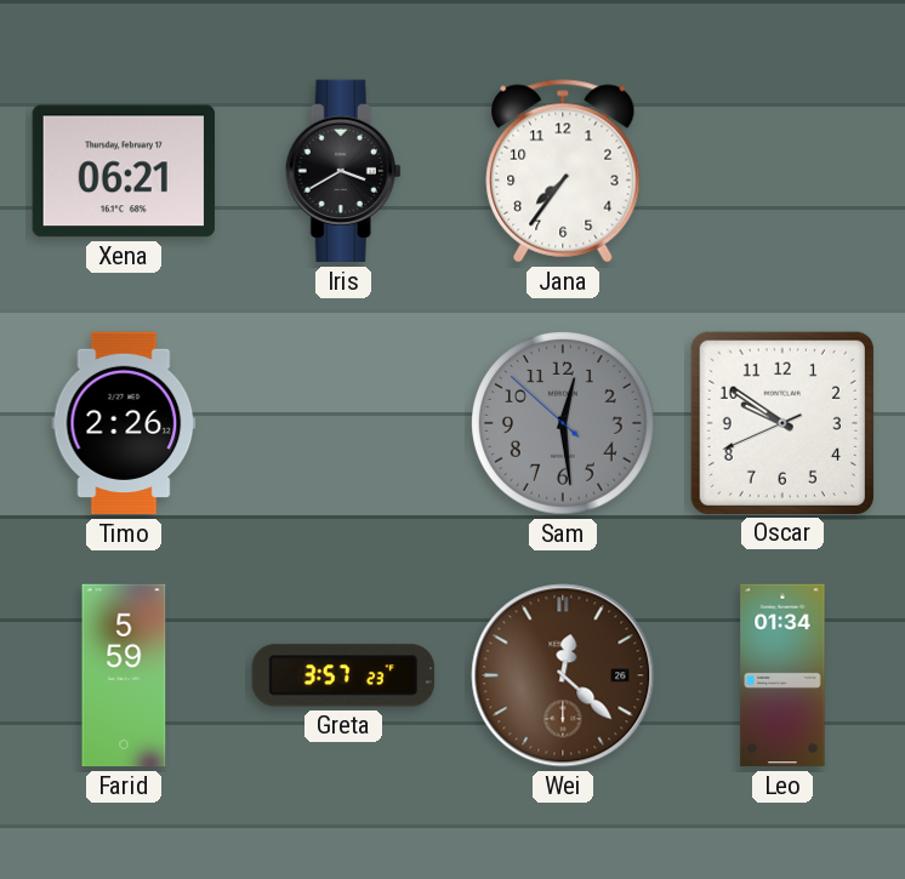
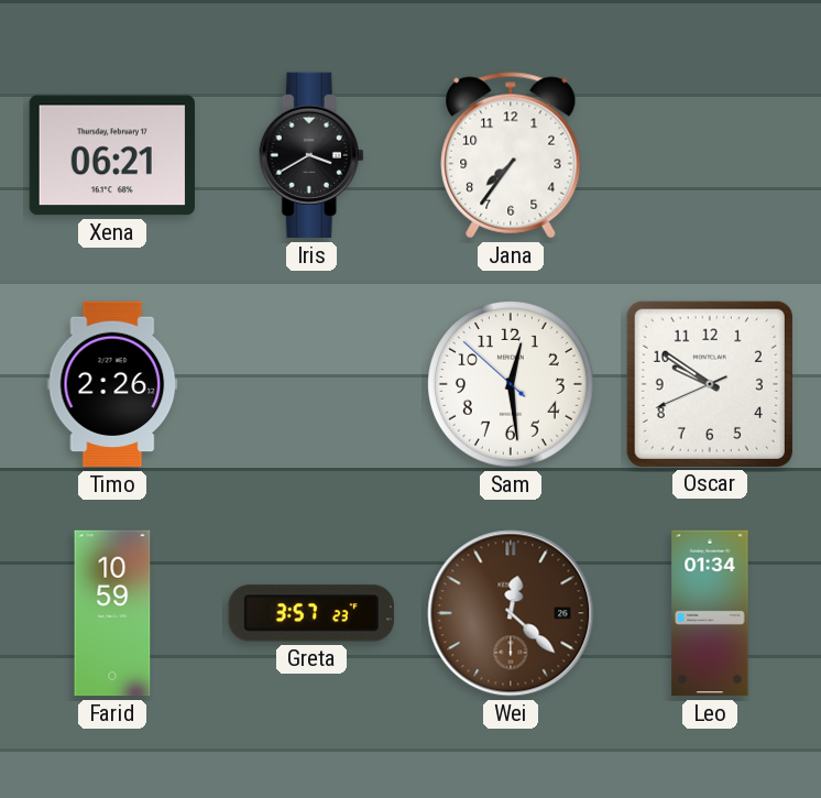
Sam dial: grey -> white (512, 385)
Farid: 5:59 -> 10:59 (112, 613)
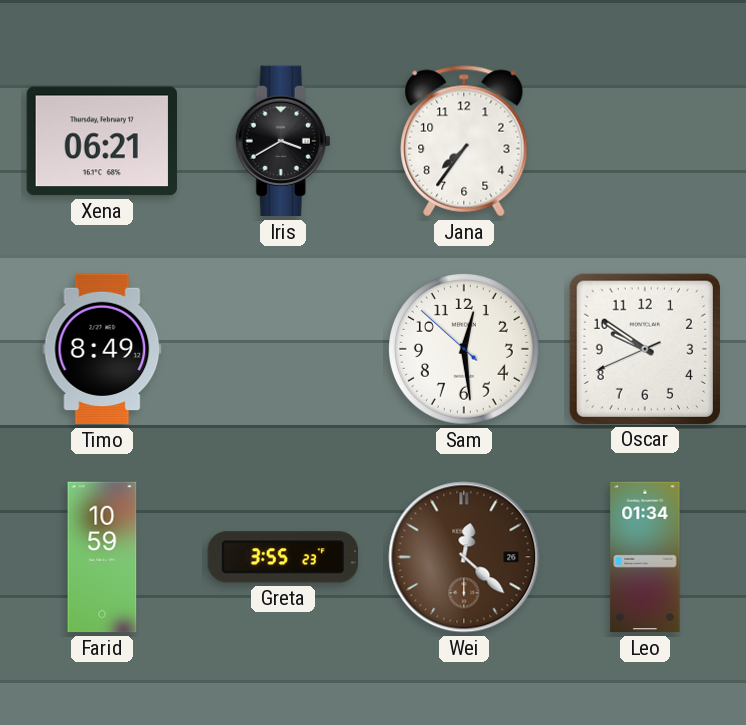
Timo: 2:26 -> 8:49 (102, 349)
Greta: 3:57 -> 3:55 (282, 557)
